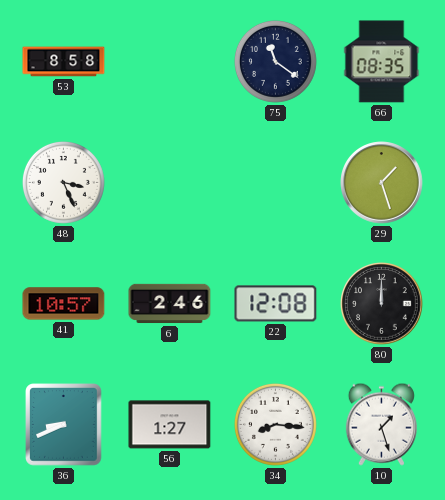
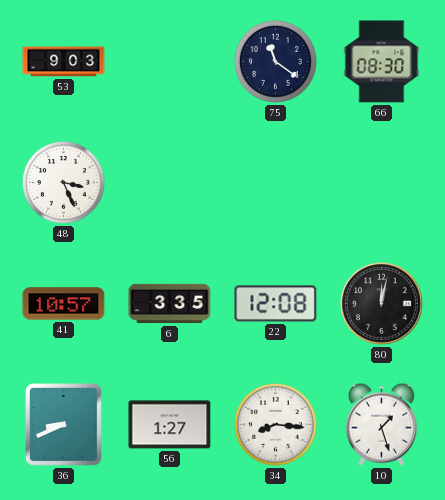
53: 8:58 -> 9:03 (64, 62)
66: 08:35 -> 08:30 (382, 62)
29: 1:27 -> none (382, 183)
6: 2:46 -> 3:35 (170, 304)
80: 12:00 -> 12:02 (382, 304)
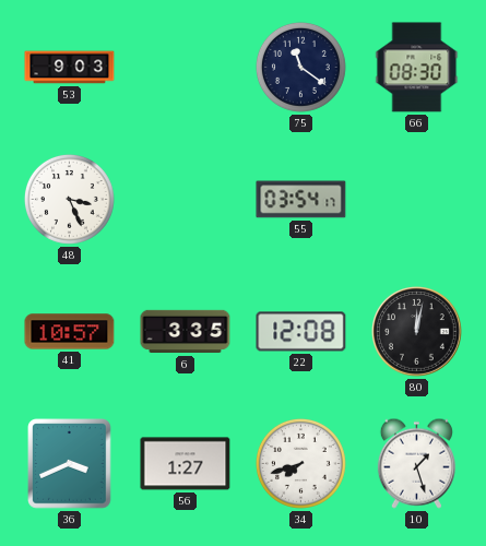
55: none -> 03:54 (301, 200)
36: 8:41 -> 3:41 (70, 464)
34: 8:16 -> 7:42 (300, 463)
